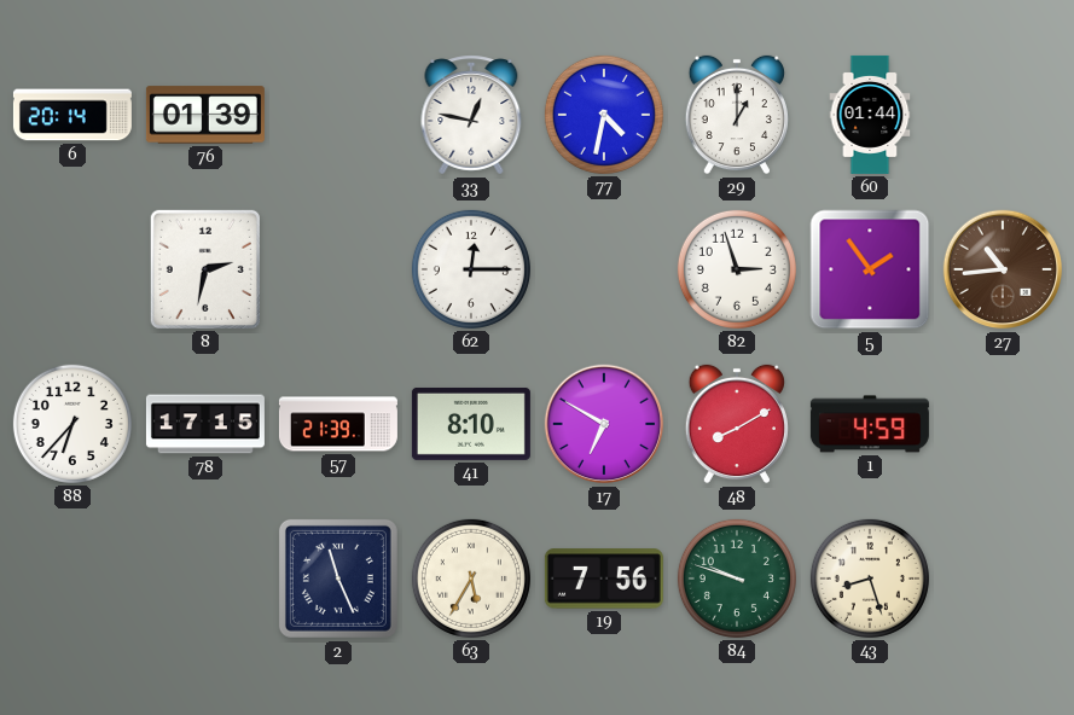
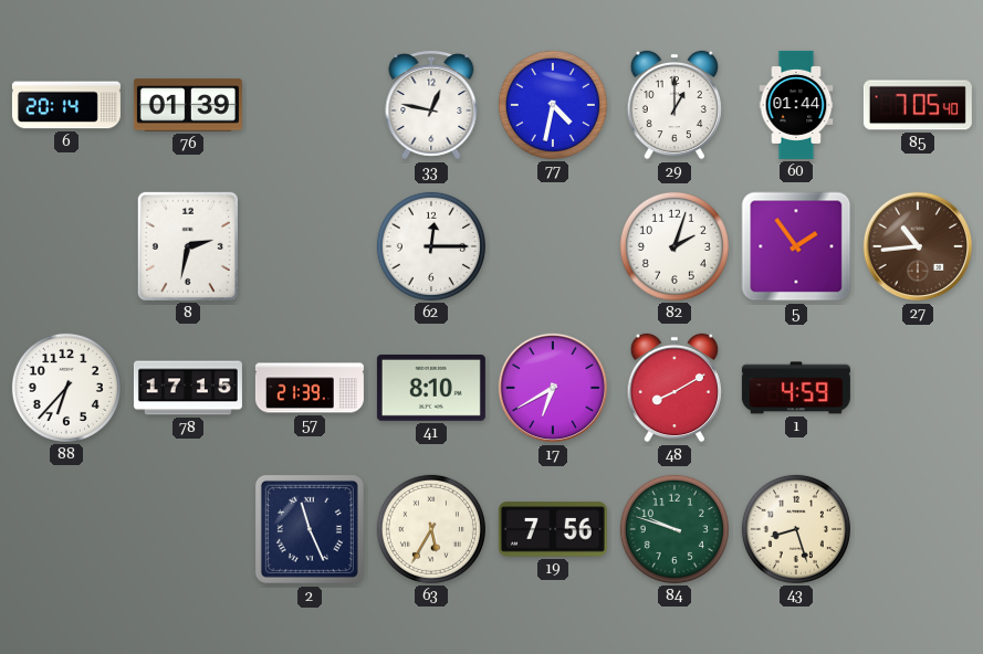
85: none -> 7:05 (918, 105)
82: 2:57 -> 2:03 (674, 246)
17: 6:50 -> 6:40 (553, 388)
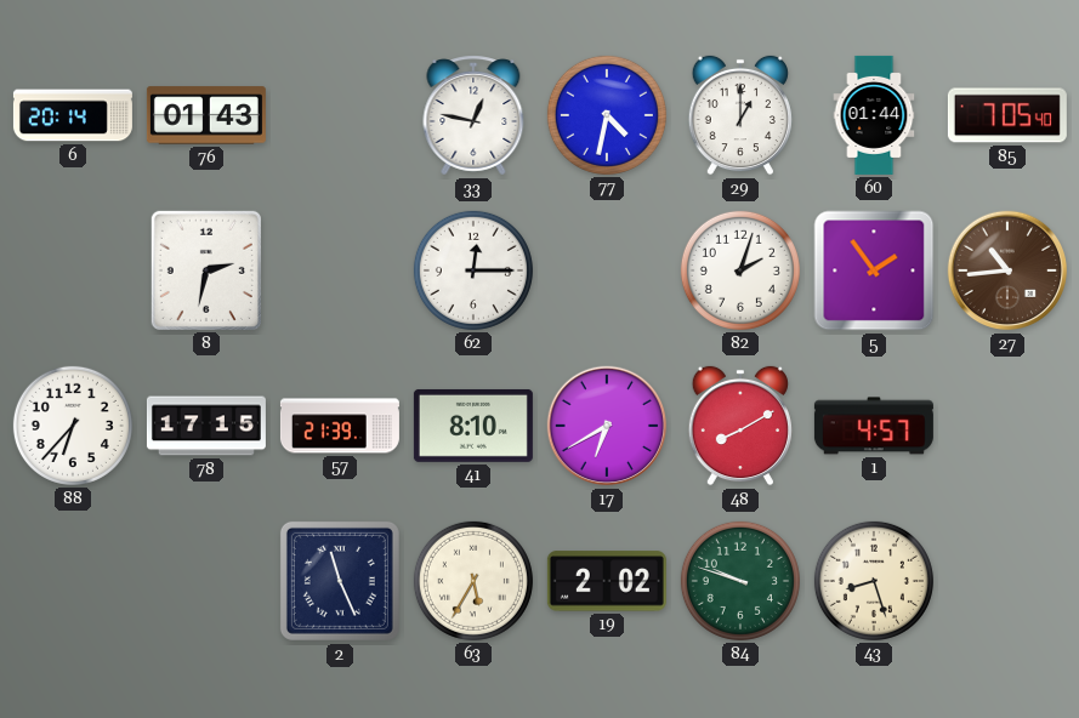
76: 01:39 -> 01:43 (206, 115)
1: 4:59 -> 4:57 (874, 426)
19: 7:56 -> 2:02 (607, 581)
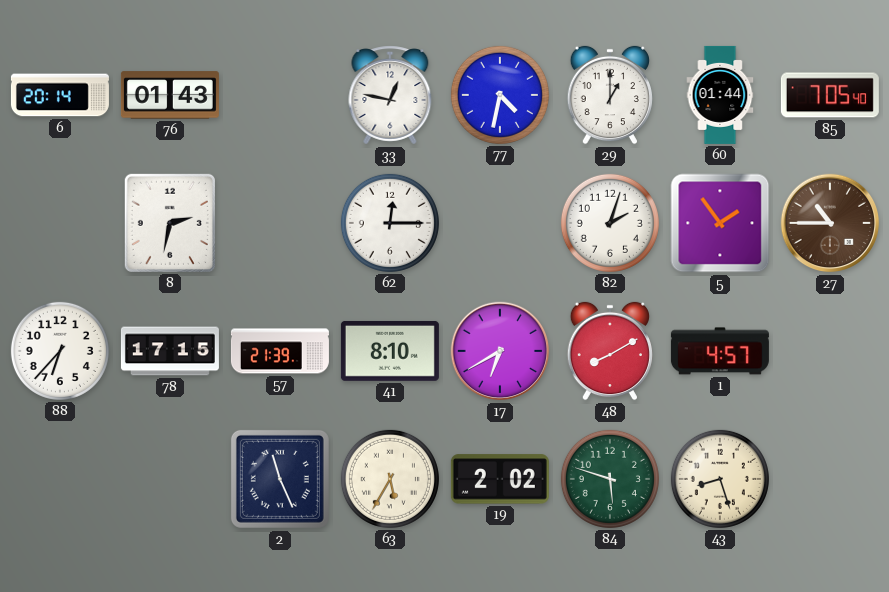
27: 10:44 -> 10:45 (830, 223)
84: 9:48 -> 5:48 (610, 479)
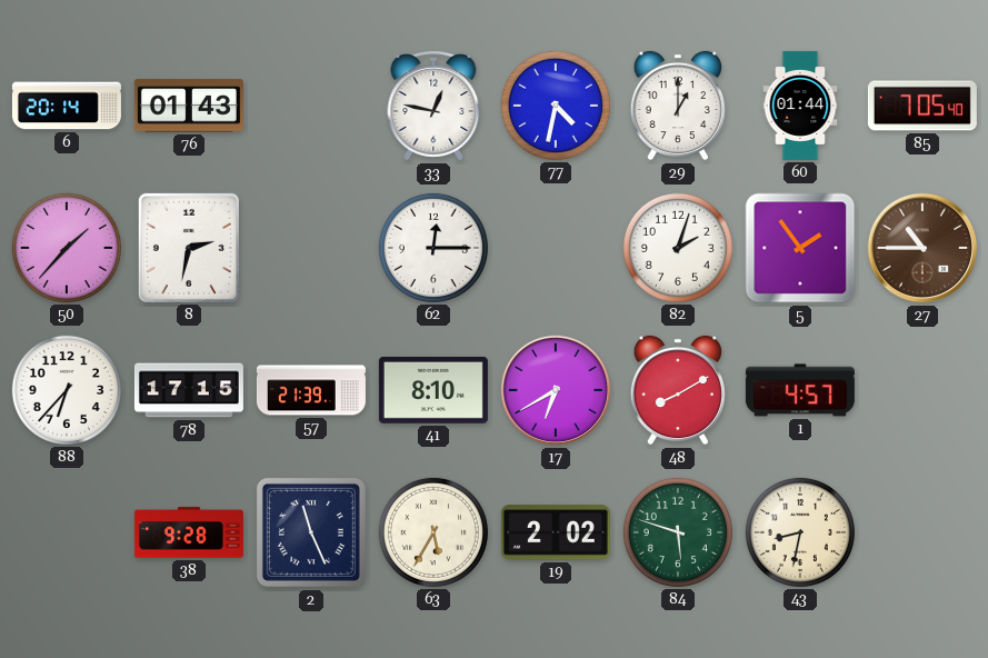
50: none -> 1:37 (67, 248)
38: none -> 9:28 (189, 532)
43: 8:27 -> 8:32 (800, 532)
